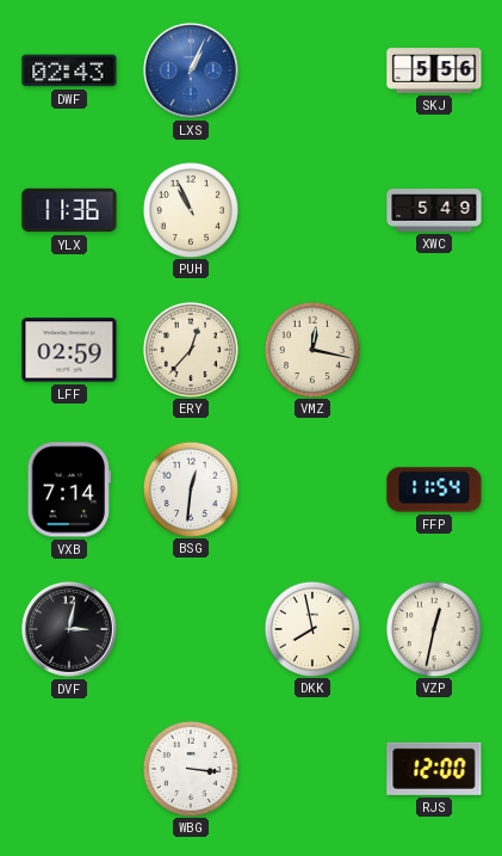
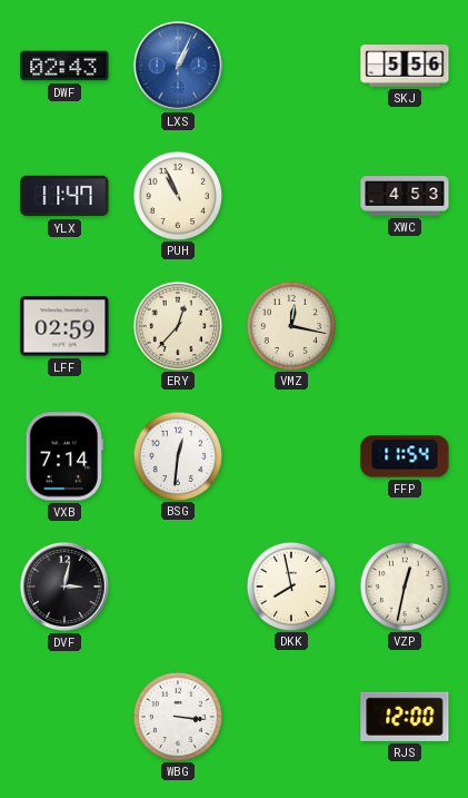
YLX: 11:36 -> 11:47 (64, 196)
XWC: 5:49 -> 4:53 (405, 196)
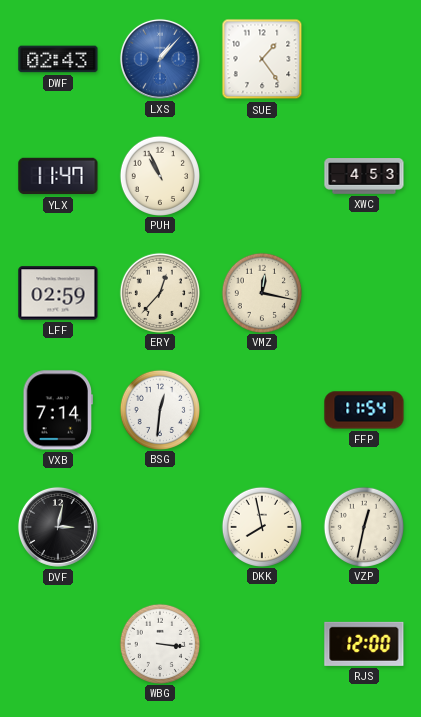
LXS: 1:04 -> 1:07 (160, 59)
SUE: none -> 1:24 (262, 59)
SKJ: 5:56 -> none (405, 66)
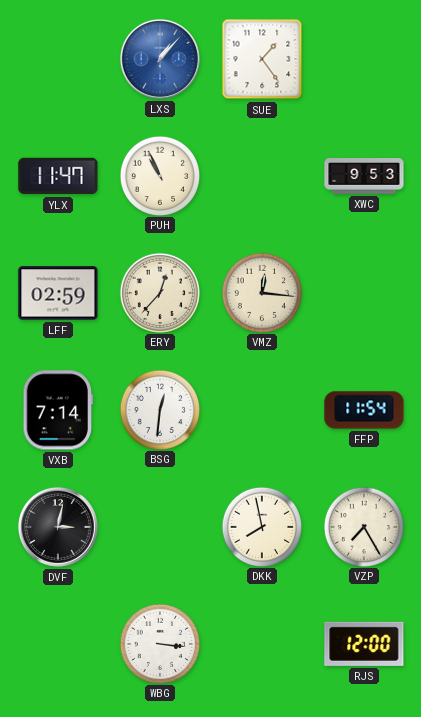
DWF: 02:43 -> none (58, 59)
XWC: 4:53 -> 9:53 (364, 176)
VMZ: 12:17 -> 12:16 (261, 292)
VZP: 12:32 -> 7:25 (363, 526)
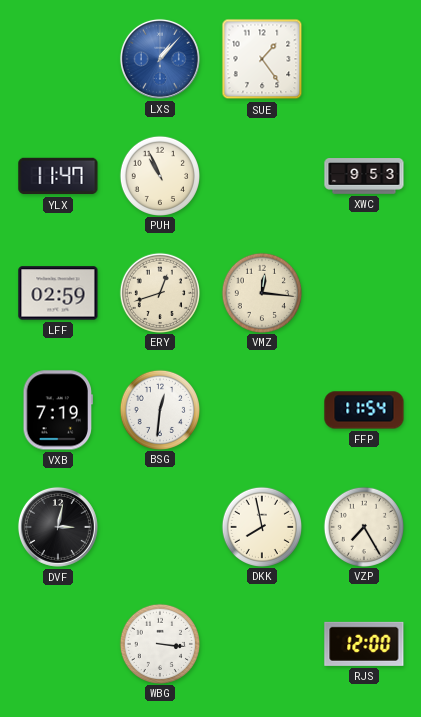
ERY: 12:37 -> 12:42 (159, 292)
VXB: 7:14 -> 7:19 (57, 410)
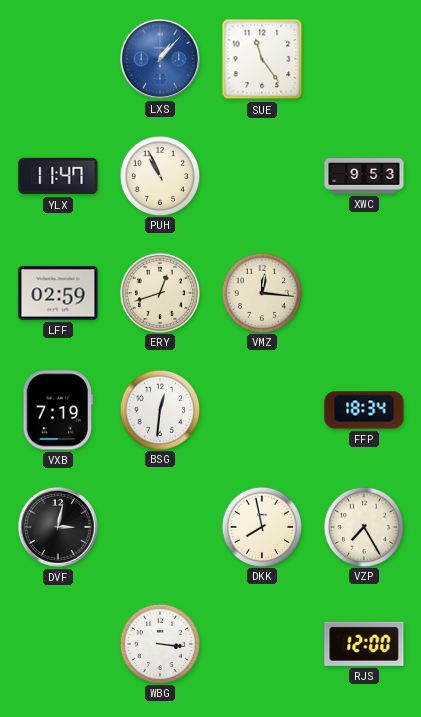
SUE: 1:24 -> 11:24 (262, 59)
FFP: 11:54 -> 18:34 (364, 410)
